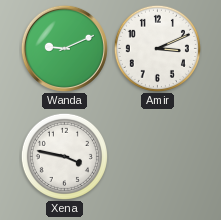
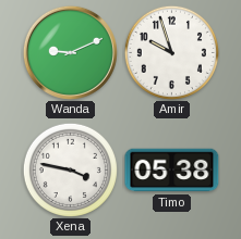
Amir: 3:11 -> 9:57 (171, 52)
Timo: none -> 05:38 (172, 171)
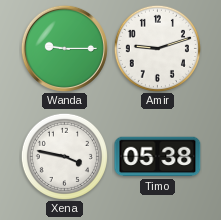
Wanda: 9:11 -> 9:15 (64, 48)
Amir: 9:57 -> 9:12 (157, 48)
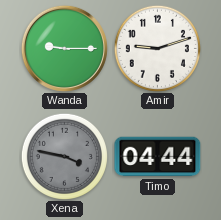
Xena dial: white -> grey (64, 156)
Timo: 05:38 -> 04:44 (158, 157)
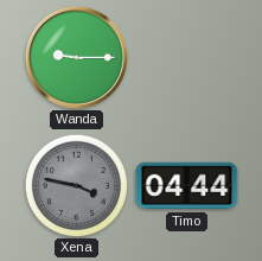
Amir: 9:12 -> none (157, 48)
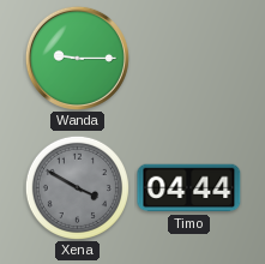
Xena: 3:47 -> 3:50 (77, 187)
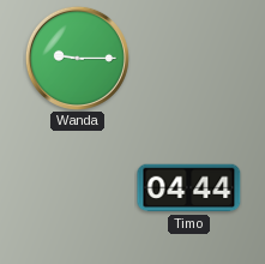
Xena: 3:50 -> none (77, 187)
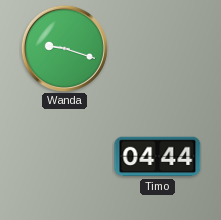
Wanda: 9:15 -> 9:18 (64, 48)
